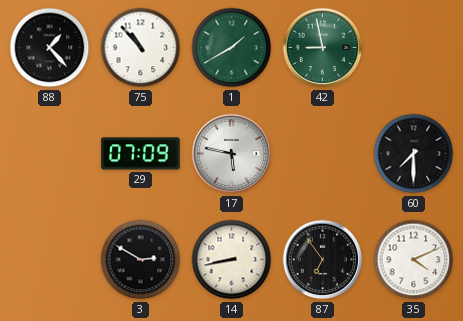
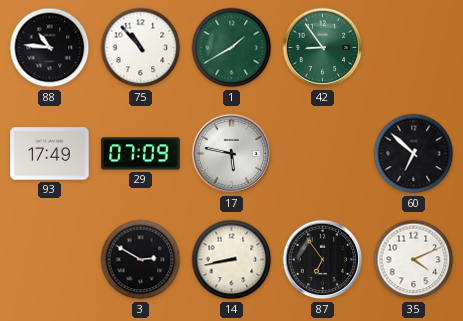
88: 1:23 -> 10:46 (50, 48)
42: 8:58 -> 8:54 (323, 48)
93: none -> 17:49 (50, 154)
60: 7:30 -> 6:52 (414, 154)
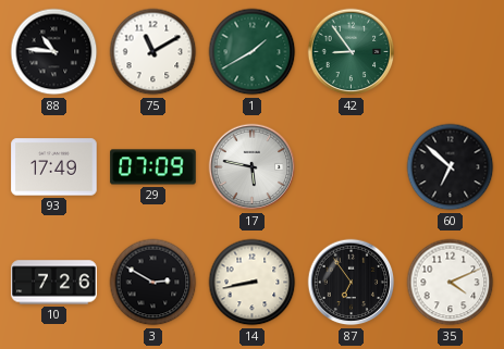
75: 10:53 -> 11:10 (153, 52)
10: none -> 7:26 (54, 283)
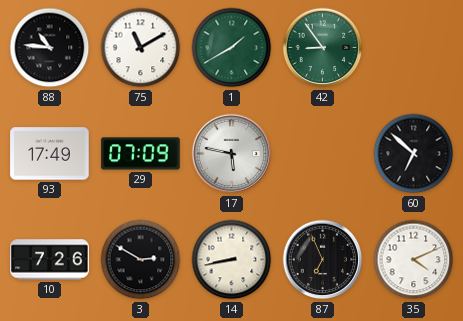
87: 6:54 -> 6:56 (323, 260)
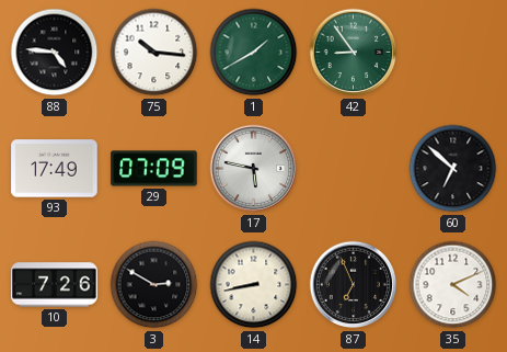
88: 10:46 -> 4:46 (55, 53)
75: 11:10 -> 10:16 (154, 53)
